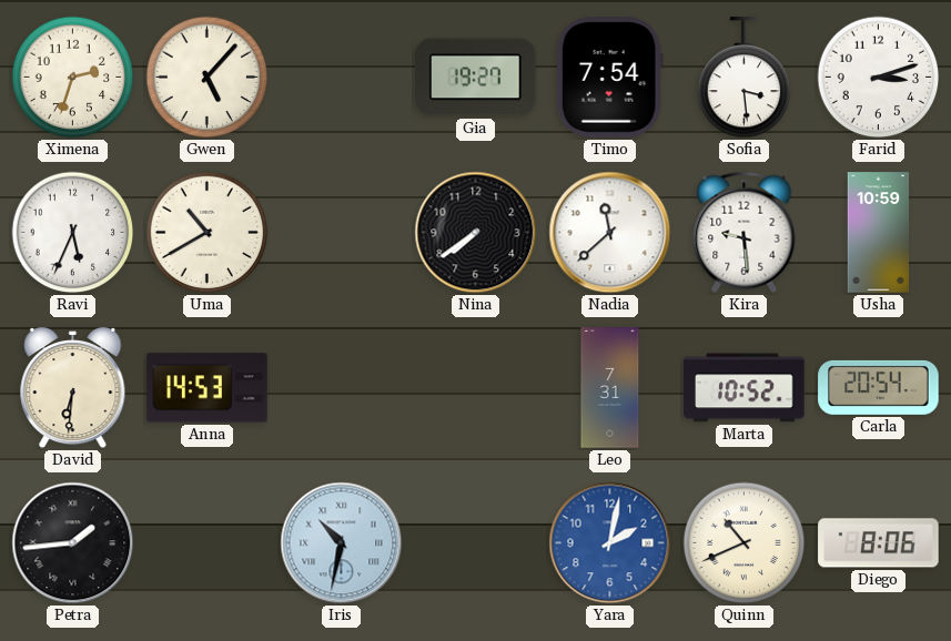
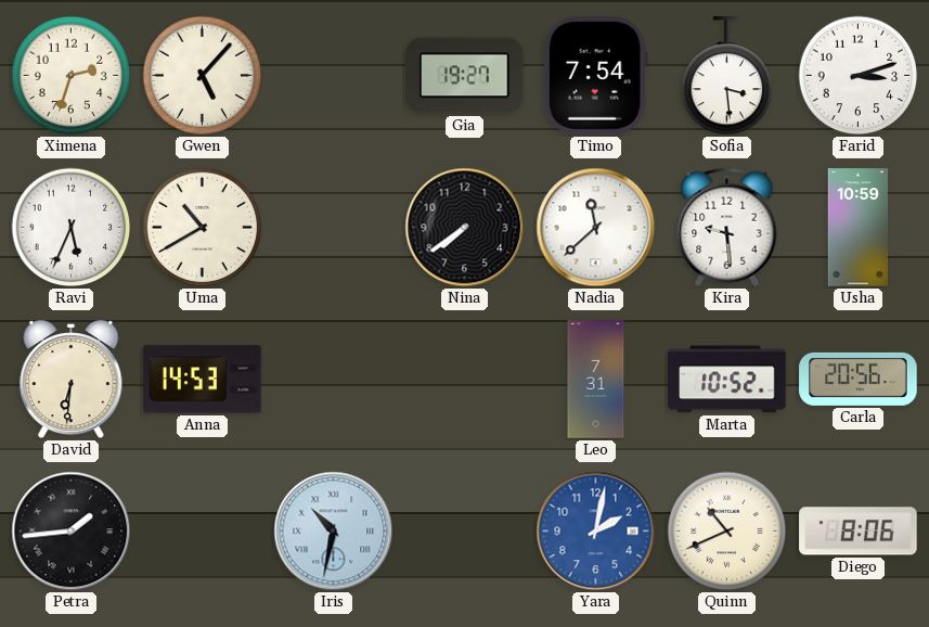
Carla: 20:54 -> 20:56 (859, 379)
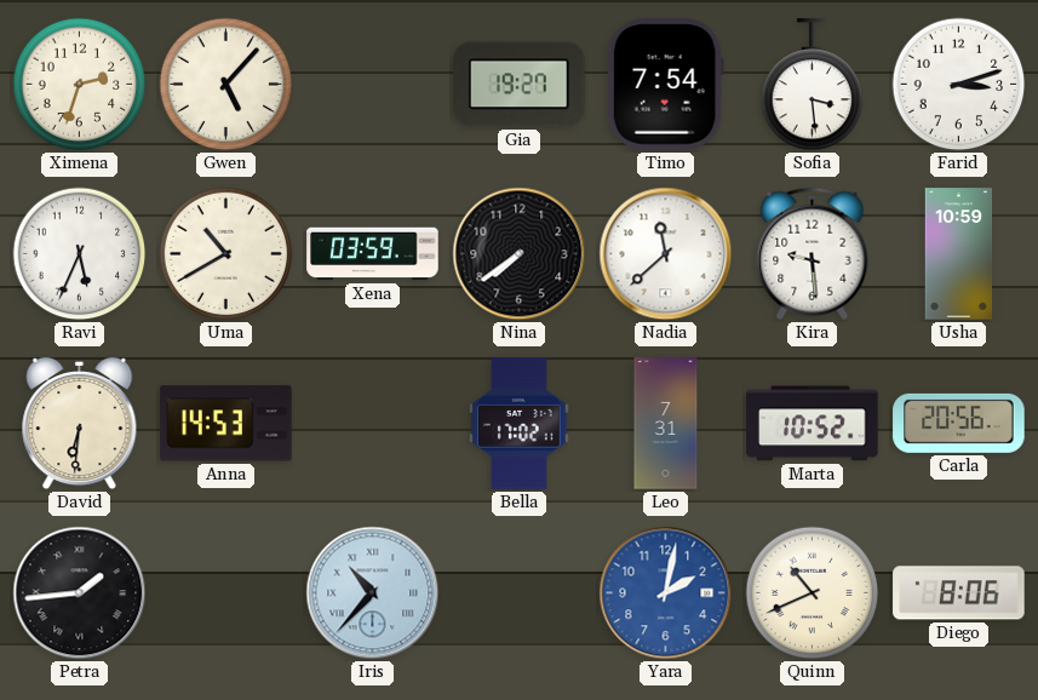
Xena: none -> 03:59 (373, 254)
Bella: none -> 17:02 (520, 424)
Iris: 10:32 -> 10:37 (373, 593)
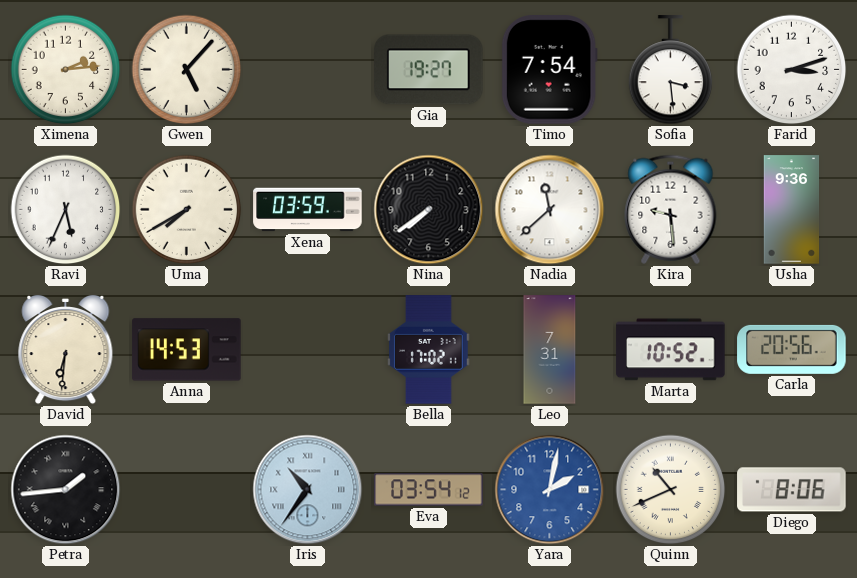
Ximena: 2:33 -> 2:14 (66, 70)
Uma: 10:40 -> 7:40 (187, 210)
Usha: 10:59 -> 9:36 (792, 210)
Iris: 10:37 -> 10:36 (308, 490)
Eva: none -> 03:54 (429, 490)
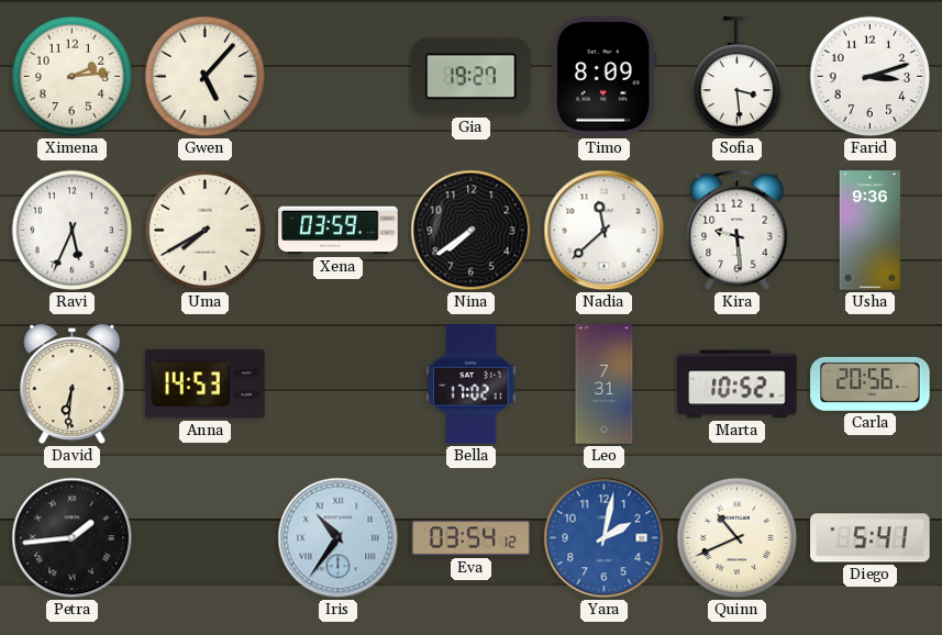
Timo: 7:54 -> 8:09 (603, 77)
Diego: 8:06 -> 5:41 (871, 538)
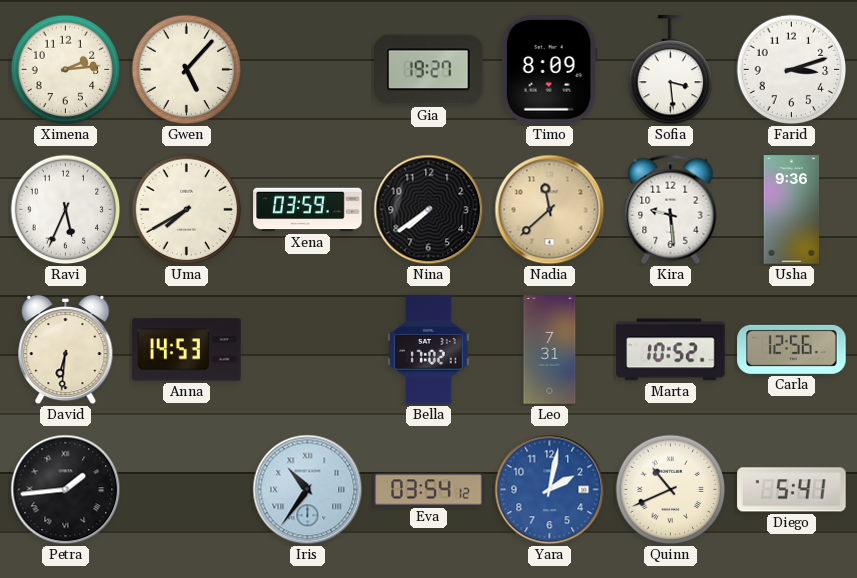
Nadia dial: white -> champagne (550, 210)
Carla: 20:56 -> 12:56 (792, 349)
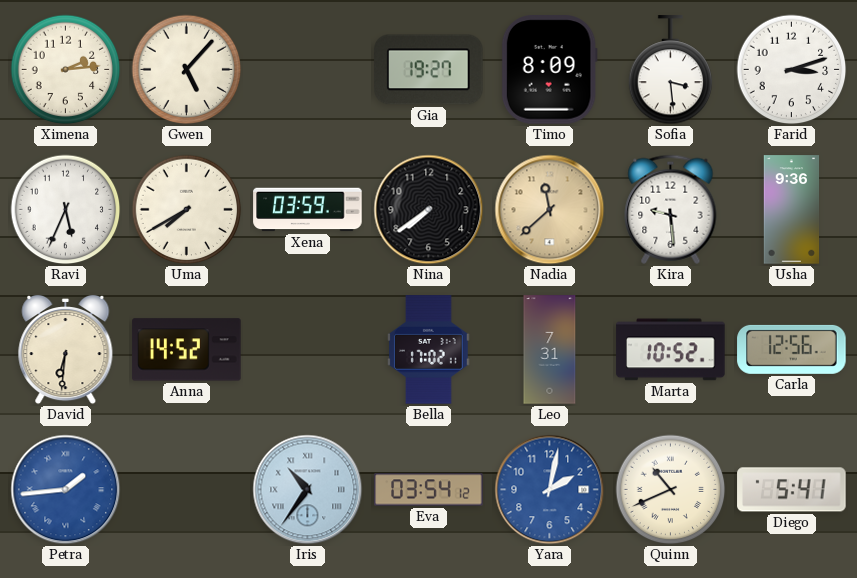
Anna: 14:53 -> 14:52 (187, 350)
Petra dial: black -> blue (66, 490)
